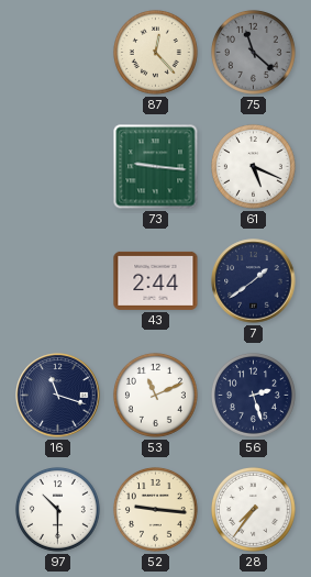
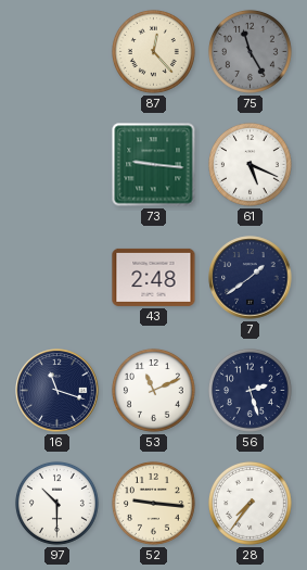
75: 11:22 -> 11:25 (250, 51)
43: 2:44 -> 2:48 (154, 277)
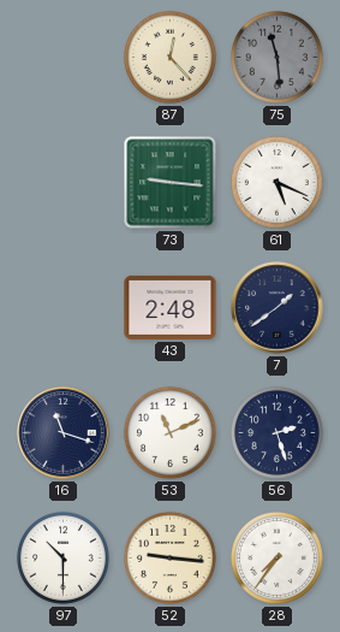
75: 11:25 -> 11:29 (276, 57)
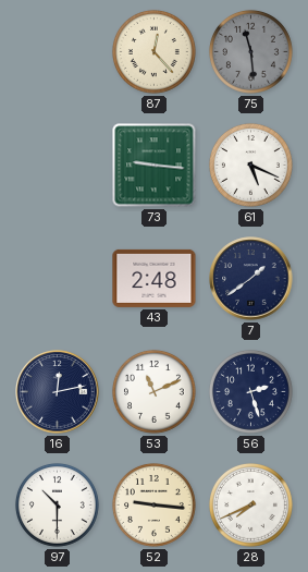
16: 11:18 -> 12:13 (58, 392)
28: 7:36 -> 7:41 (250, 504)
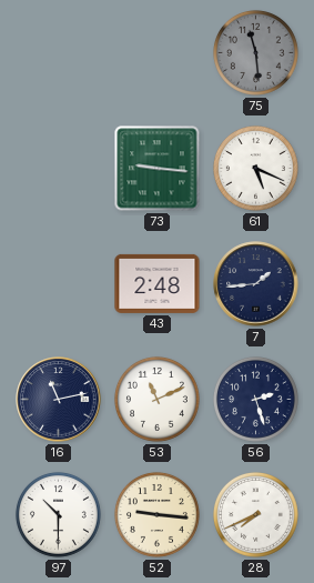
87: 12:23 -> none (153, 51)
7: 1:39 -> 1:44 (256, 284)
16: 12:13 -> 11:13 (59, 400)
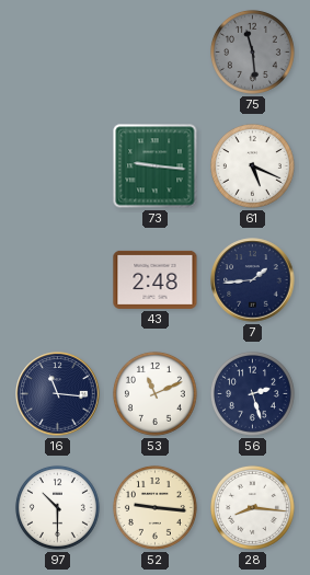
16: 11:13 -> 11:16 (58, 394)
28: 7:41 -> 8:16 (252, 507)
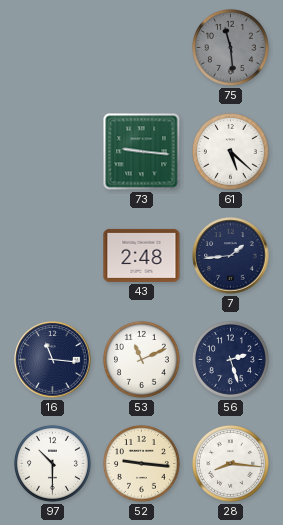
61: 5:19 -> 5:22 (230, 151)
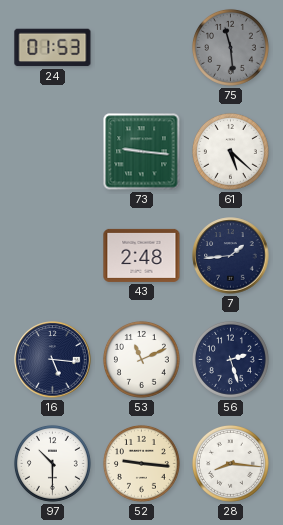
24: none -> 01:53 (53, 48)
16: 11:16 -> 5:16 (53, 360)
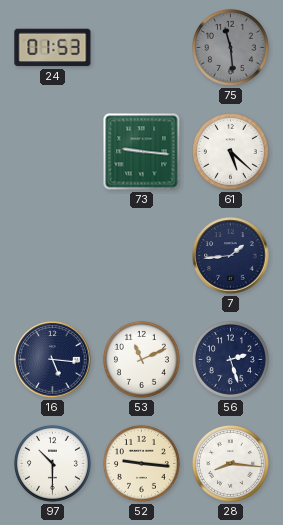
43: 2:48 -> none (142, 255)
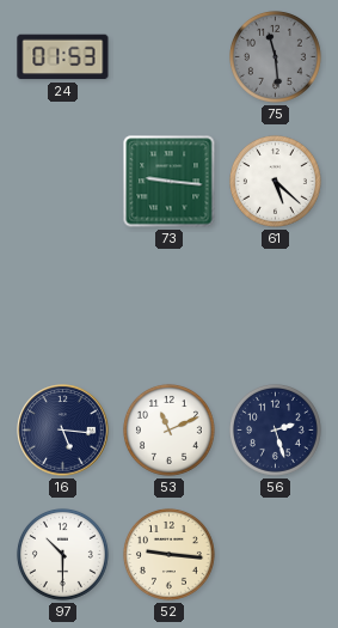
7: 1:44 -> none (231, 256)
28: 8:16 -> none (230, 463)
